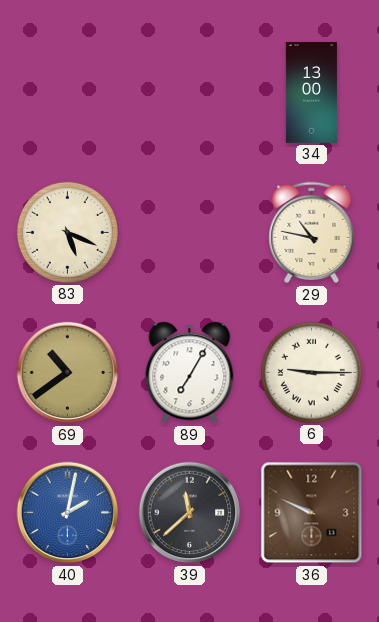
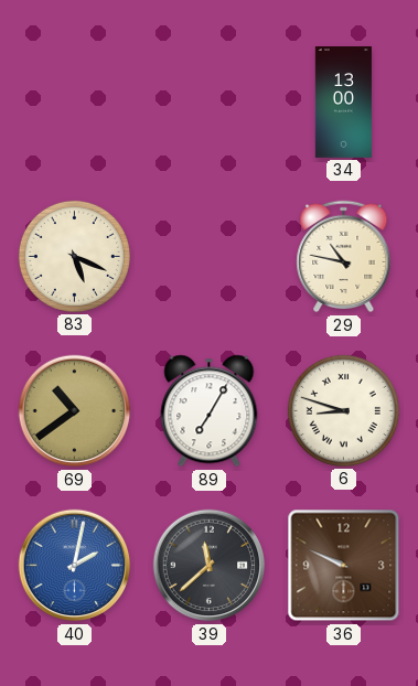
6: 9:15 -> 8:48 (343, 410)
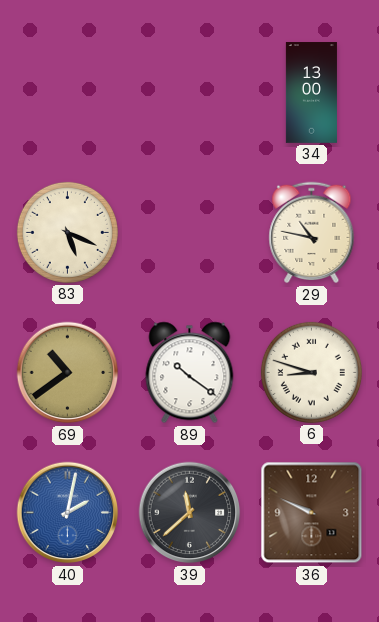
89: 7:05 -> 10:21 (190, 373)
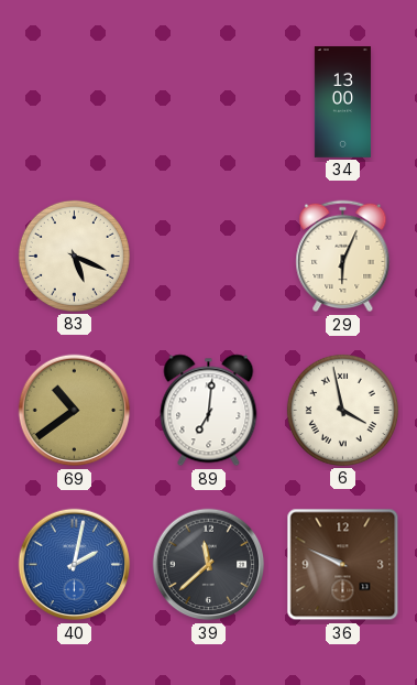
29: 10:47 -> 6:04 (343, 257)
89: 10:21 -> 7:01 (209, 411)
6: 8:48 -> 3:58 (342, 410)
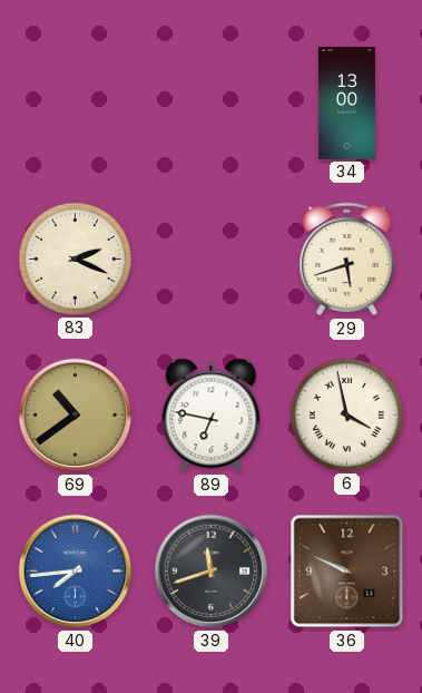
83: 5:19 -> 2:19 (75, 258)
29: 6:04 -> 5:42 (347, 260)
89: 7:01 -> 6:47 (212, 416)
40: 2:02 -> 7:44 (76, 572)
39: 11:38 -> 11:42 (212, 572)
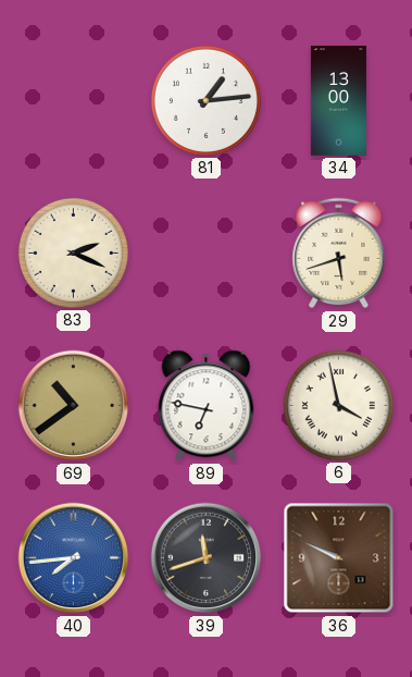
81: none -> 1:14 (205, 100)
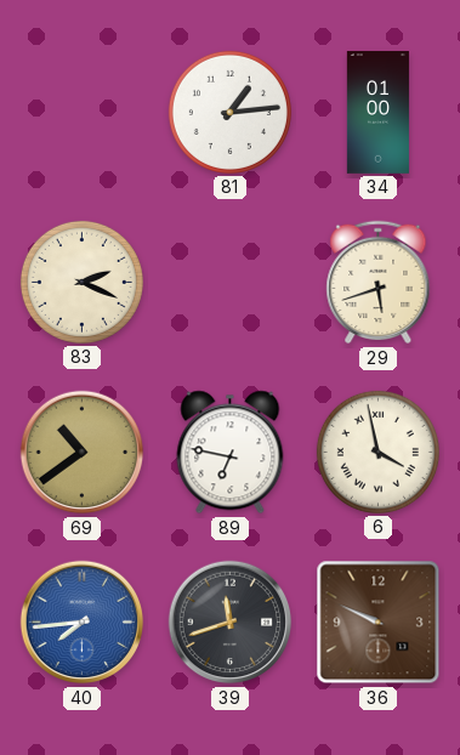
34: 13:00 -> 01:00 (377, 113)
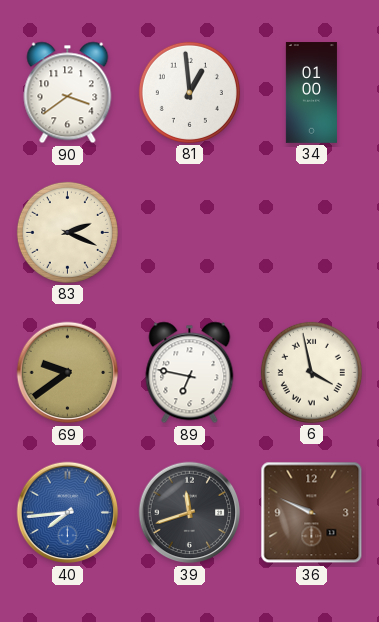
90: none -> 3:39 (68, 93)
81: 1:14 -> 12:59 (189, 92)
29: 5:42 -> none (379, 283)
69: 10:39 -> 9:39 (68, 373)
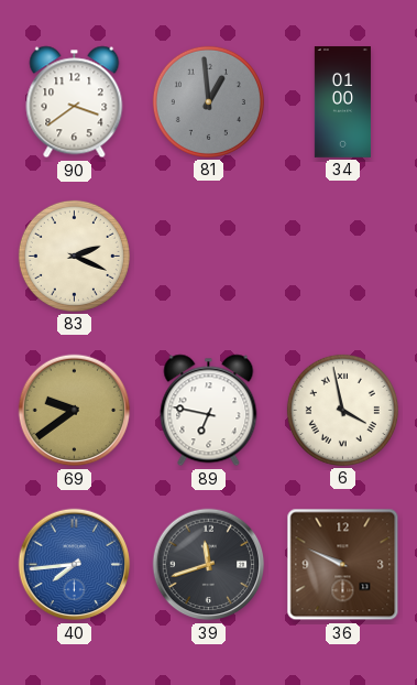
81 dial: white -> grey (208, 101)
